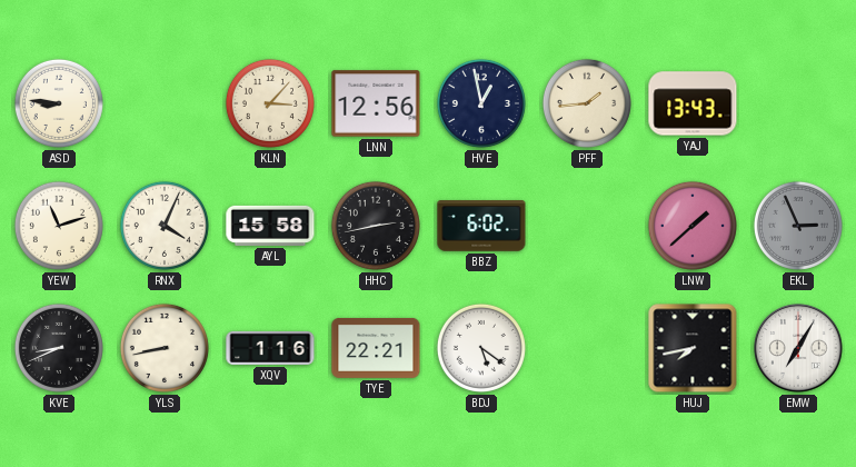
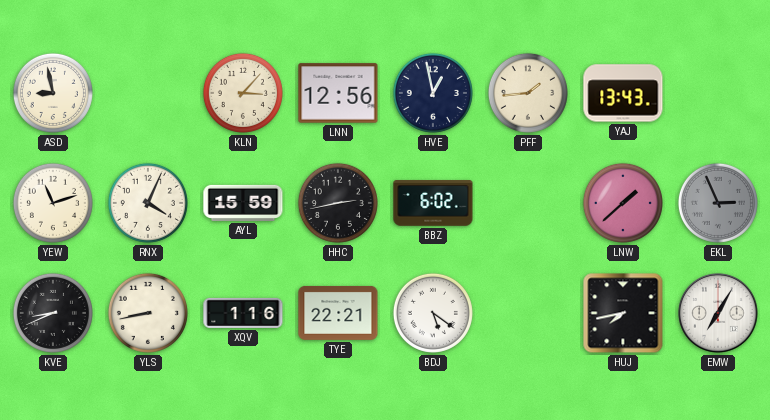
ASD: 8:46 -> 8:58 (53, 93)
AYL: 15:58 -> 15:59 (243, 203)
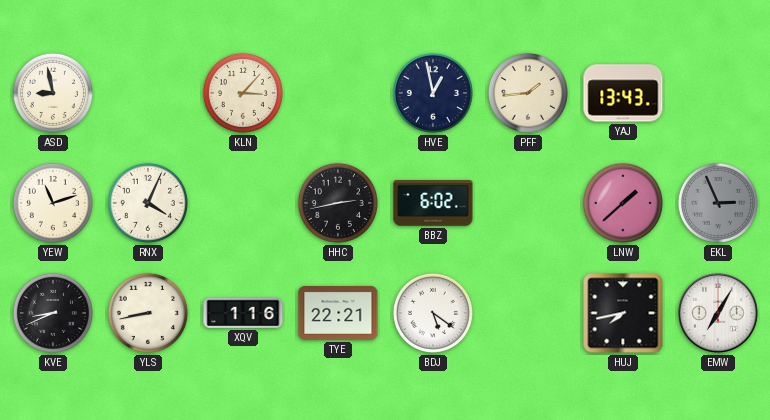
LNN: 12:56 -> none (338, 93)
AYL: 15:59 -> none (243, 203)
